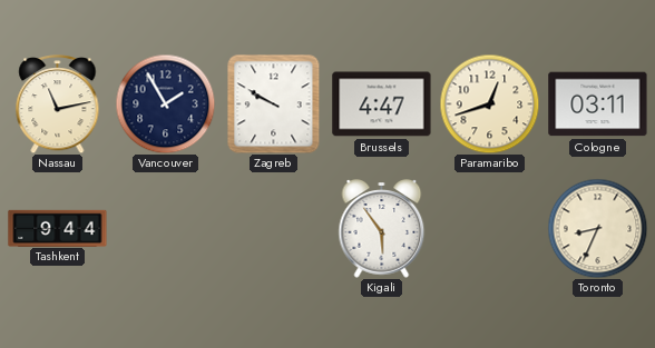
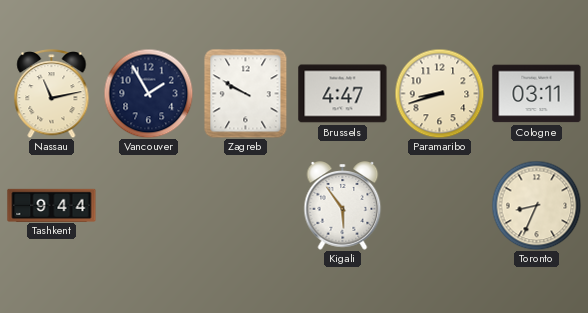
Paramaribo: 12:42 -> 8:42 (439, 93)
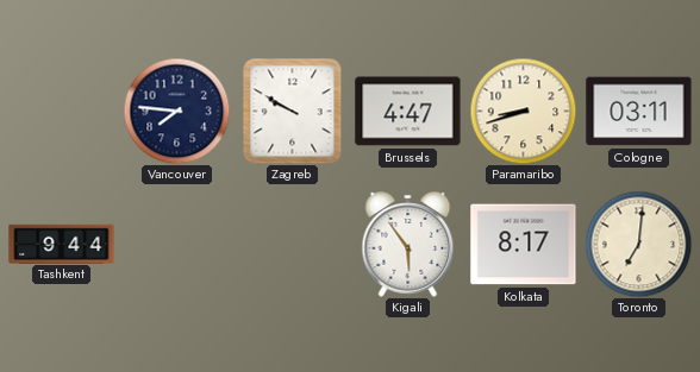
Nassau: 11:13 -> none (52, 94)
Vancouver: 1:55 -> 7:46 (176, 111)
Kolkata: none -> 8:17 (524, 245)
Toronto: 8:34 -> 7:01 (638, 244)
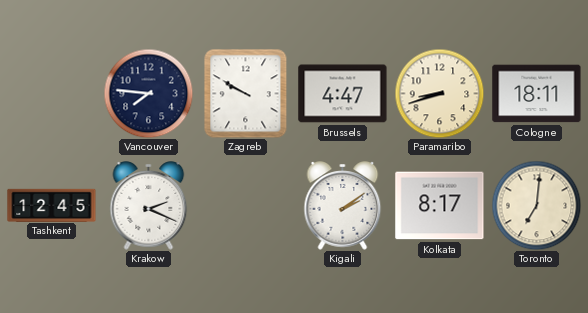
Cologne: 03:11 -> 18:11 (537, 94)
Tashkent: 9:44 -> 12:45 (52, 205)
Krakow: none -> 2:19 (149, 206)
Kigali: 5:54 -> 2:09 (343, 206)
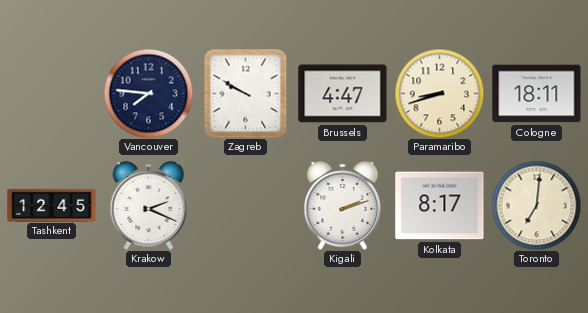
Kigali: 2:09 -> 2:12 (343, 206)
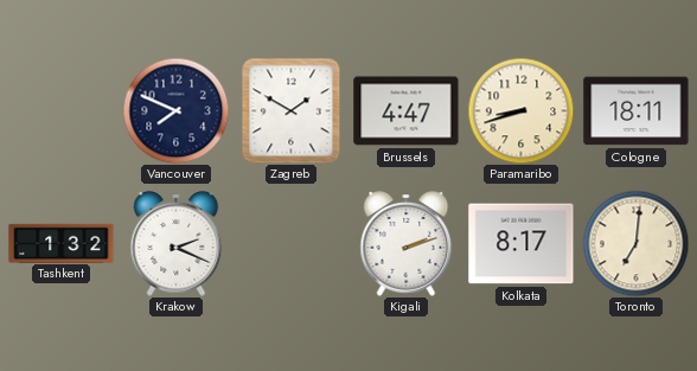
Vancouver: 7:46 -> 7:49 (175, 110)
Zagreb: 9:50 -> 1:50 (292, 110)
Tashkent: 12:45 -> 1:32 (62, 243)
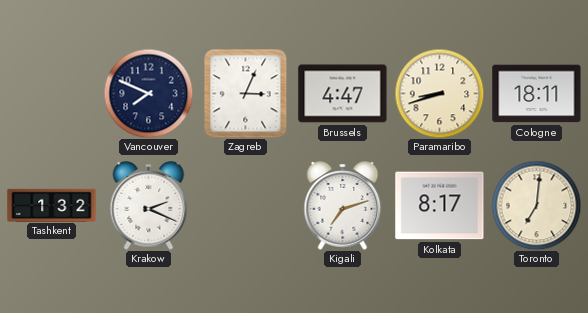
Zagreb: 1:50 -> 3:04 (246, 93)
Kigali: 2:12 -> 7:12 (343, 206)
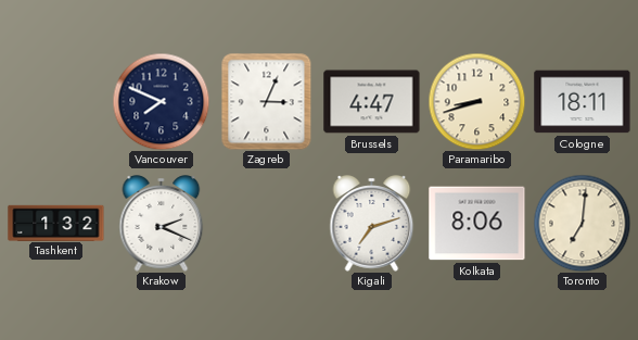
Kolkata: 8:17 -> 8:06 (477, 224)
